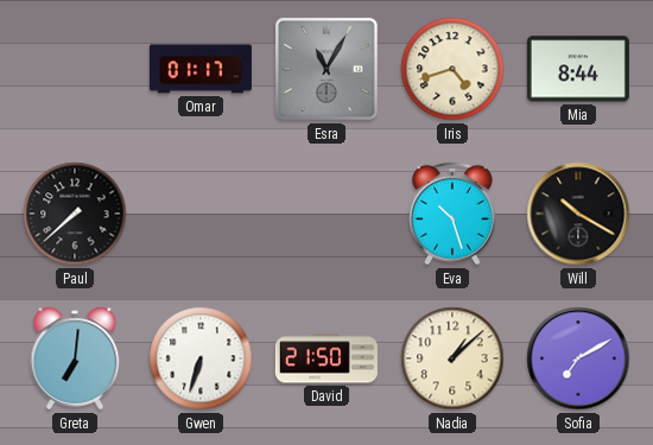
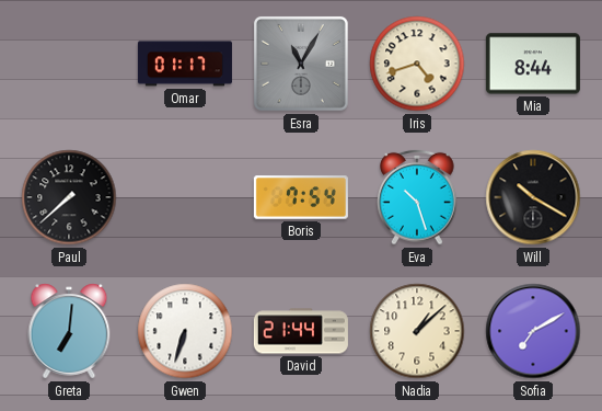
Boris: none -> 7:54 (301, 197)
David: 21:50 -> 21:44 (301, 331)
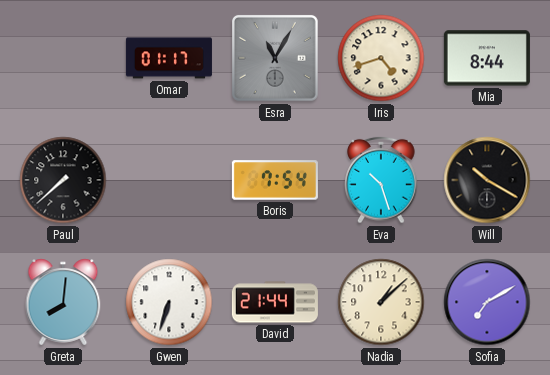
Greta: 7:01 -> 8:01 (63, 302)
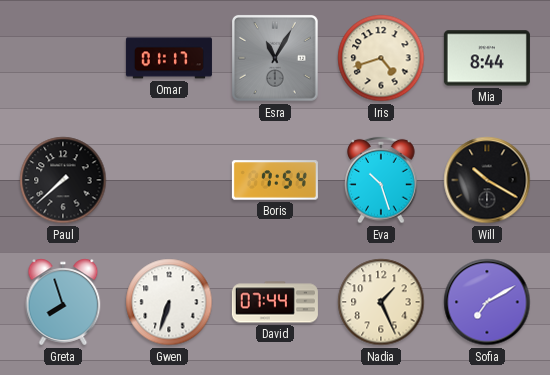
Greta: 8:01 -> 7:57 (63, 302)
David: 21:44 -> 07:44 (275, 302)
Nadia: 1:08 -> 1:26 (381, 302)
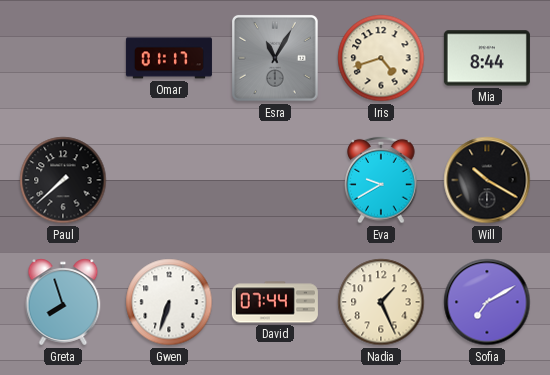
Boris: 7:54 -> none (275, 180)
Eva: 10:27 -> 9:40 (381, 180)
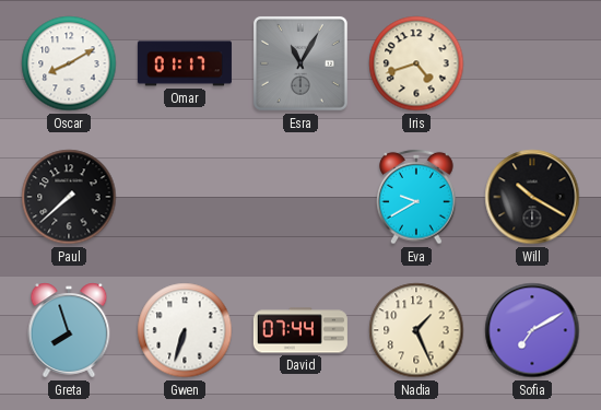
Oscar: none -> 8:10 (69, 63)
Mia: 8:44 -> none (487, 58)
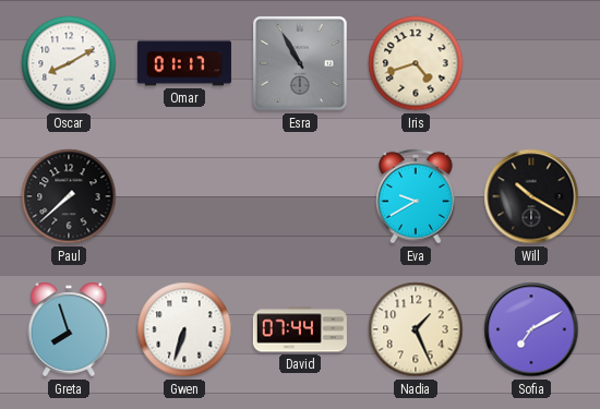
Esra: 11:05 -> 10:55 (300, 63)
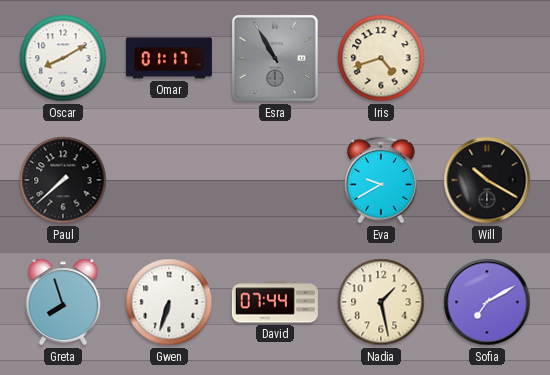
Nadia: 1:26 -> 1:28 (381, 302)
